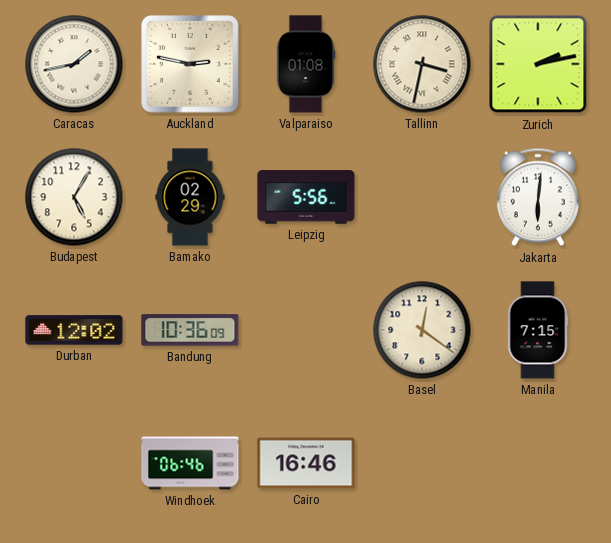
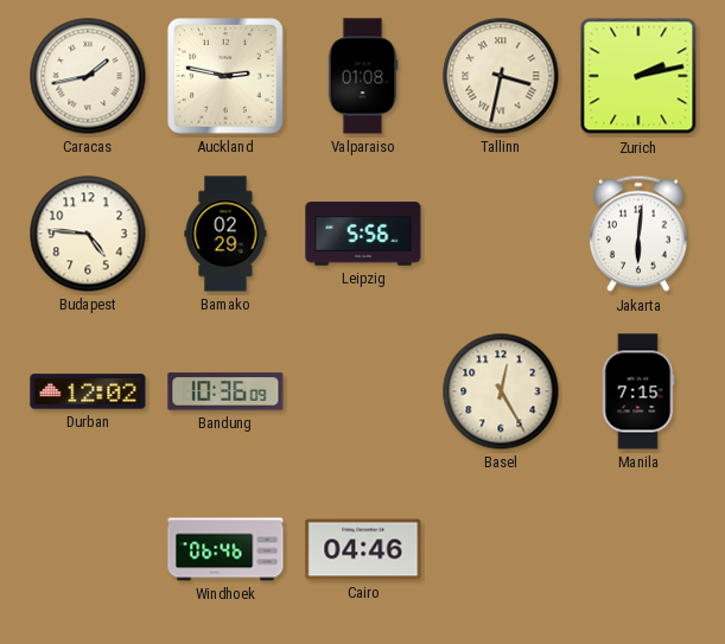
Budapest: 5:05 -> 4:46 (88, 234)
Basel: 12:21 -> 12:25 (501, 391)
Cairo: 16:46 -> 04:46 (363, 549)
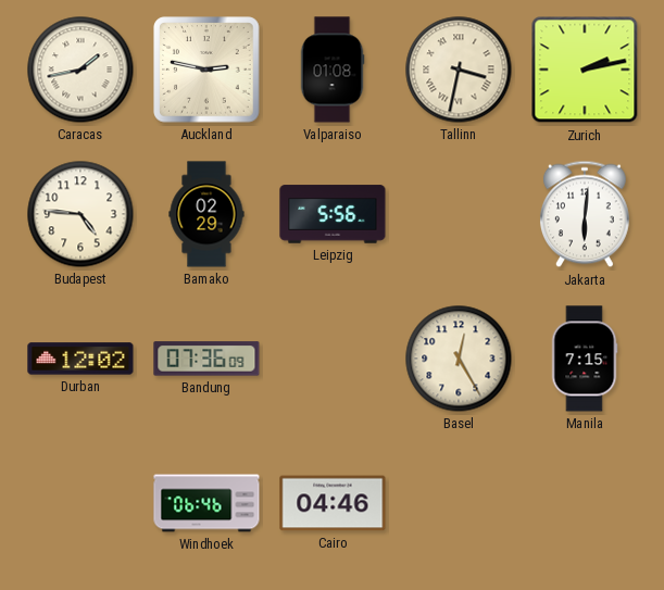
Bandung: 10:36 -> 07:36 (206, 359)
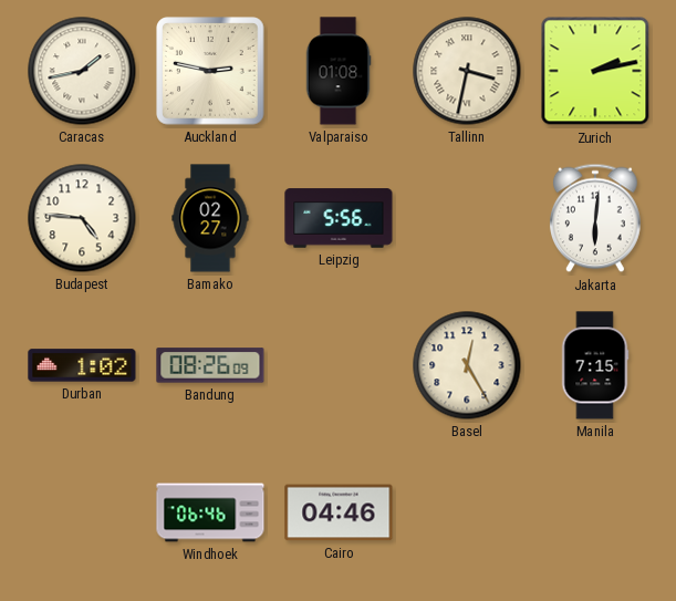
Bamako: 02:29 -> 02:27 (210, 218)
Durban: 12:02 -> 1:02 (82, 365)
Bandung: 07:36 -> 08:26 (210, 365)
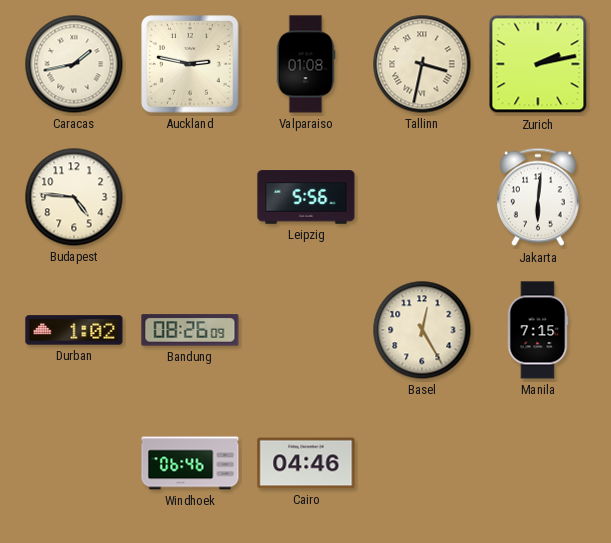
Bamako: 02:27 -> none (210, 218)
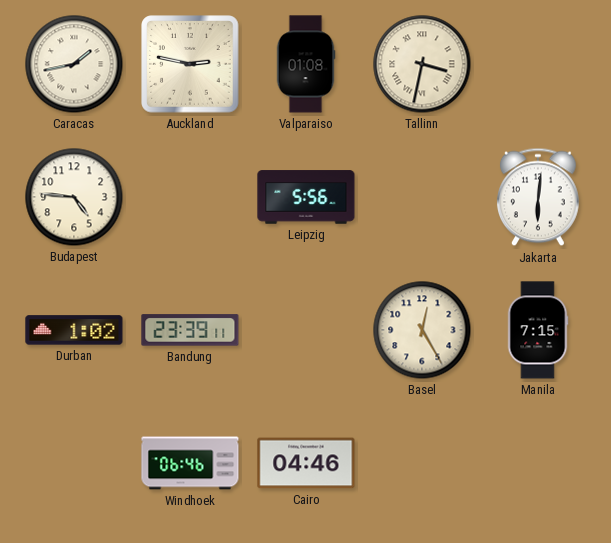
Zurich: 2:13 -> none (538, 64)
Bandung: 08:26 -> 23:39 (190, 330)
